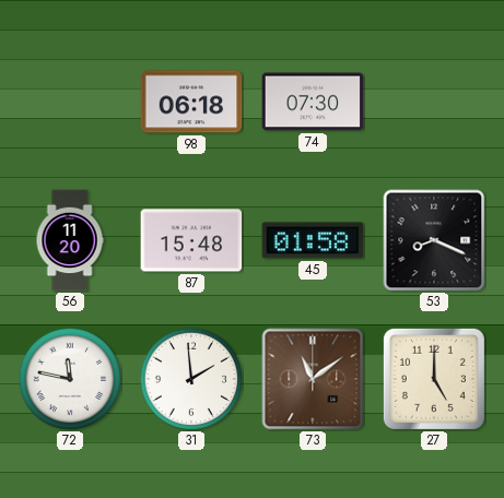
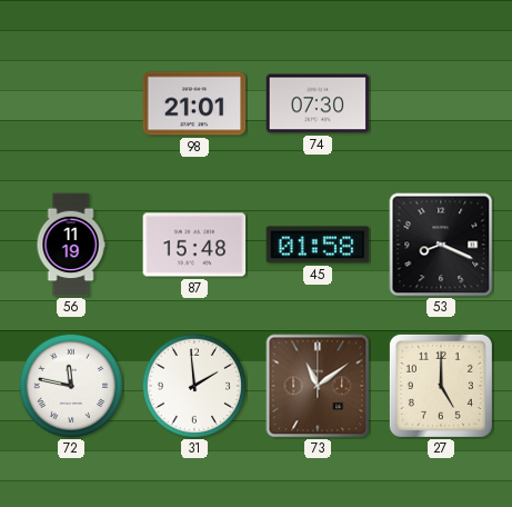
98: 06:18 -> 21:01 (194, 103)
56: 11:20 -> 11:19 (71, 245)
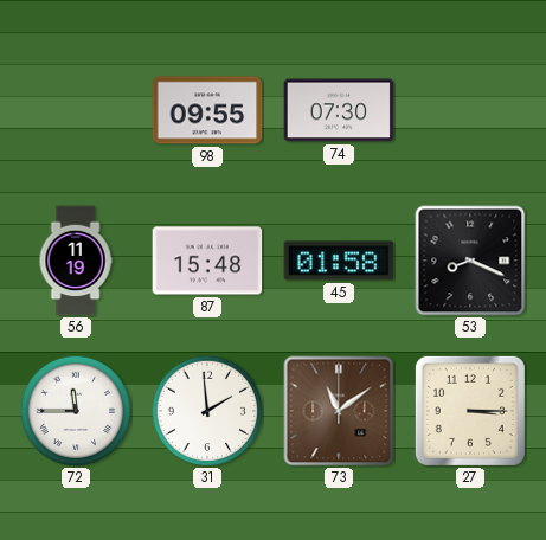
98: 21:01 -> 09:55 (207, 110)
72: 11:47 -> 11:45 (75, 410)
27: 5:00 -> 3:15 (470, 411)
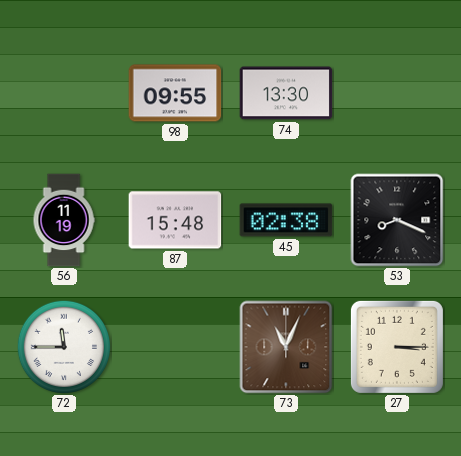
74: 07:30 -> 13:30 (286, 93)
45: 01:58 -> 02:38 (286, 220)
31: 1:59 -> none (206, 410)
73: 11:09 -> 11:04 (286, 347)
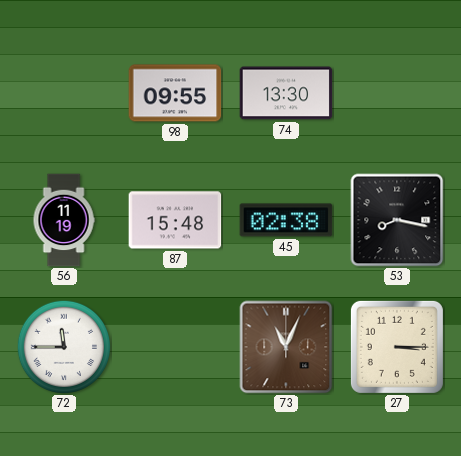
53: 8:19 -> 8:17 (397, 220)
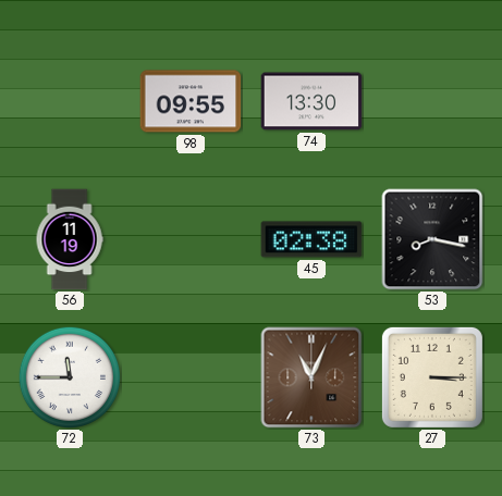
87: 15:48 -> none (175, 220)
